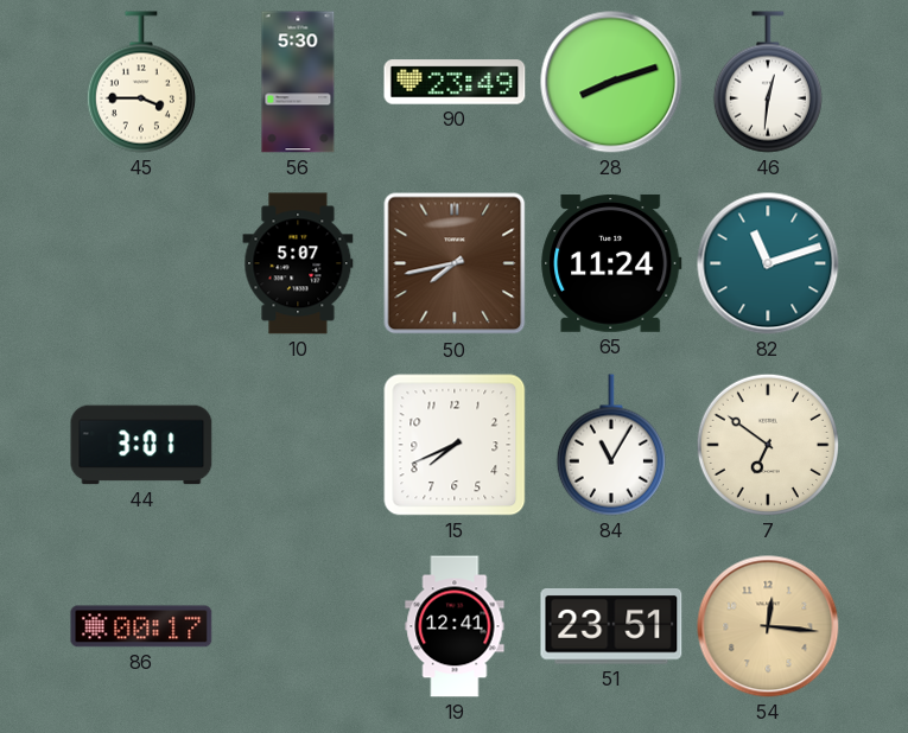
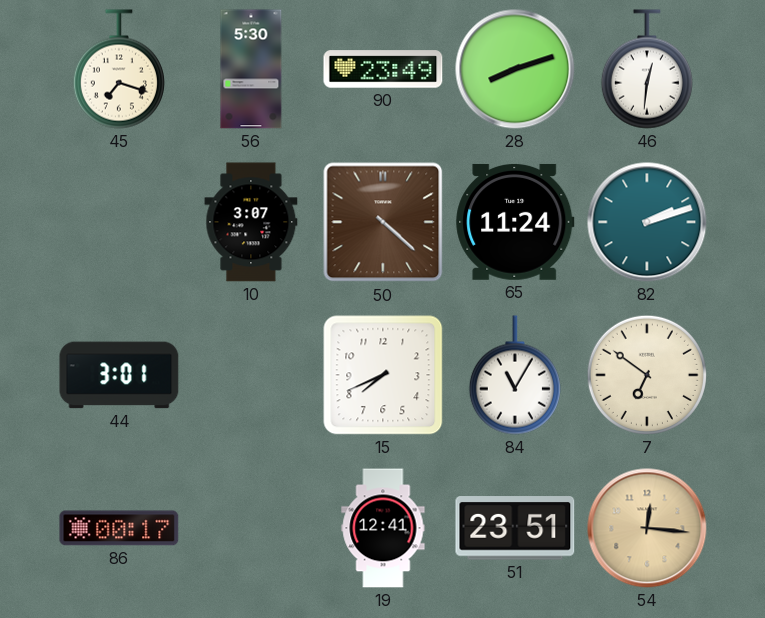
45: 3:45 -> 7:18 (119, 69)
10: 5:07 -> 3:07 (251, 222)
50: 7:43 -> 4:22 (383, 222)
82: 11:12 -> 2:12 (647, 222)
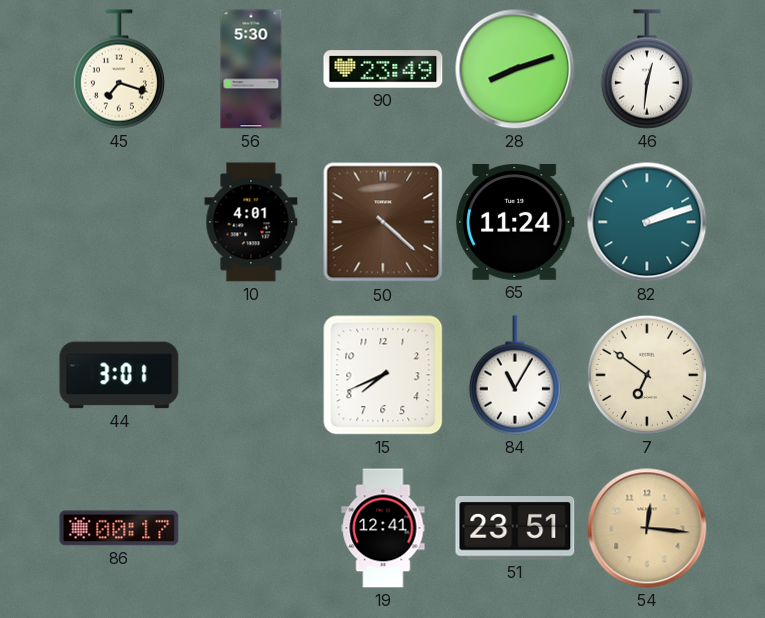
10: 3:07 -> 4:01 (251, 222)
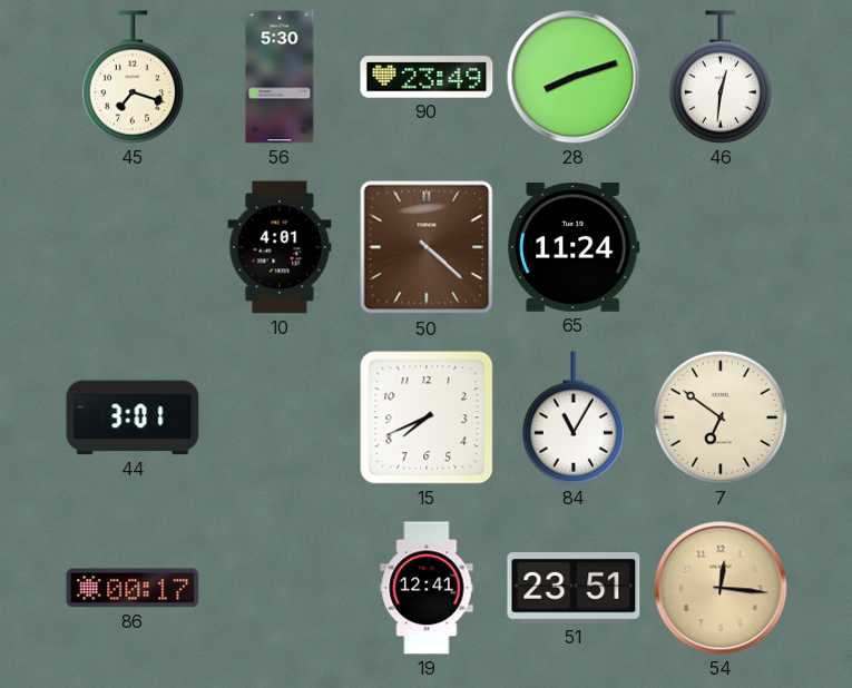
82: 2:12 -> none (647, 222)
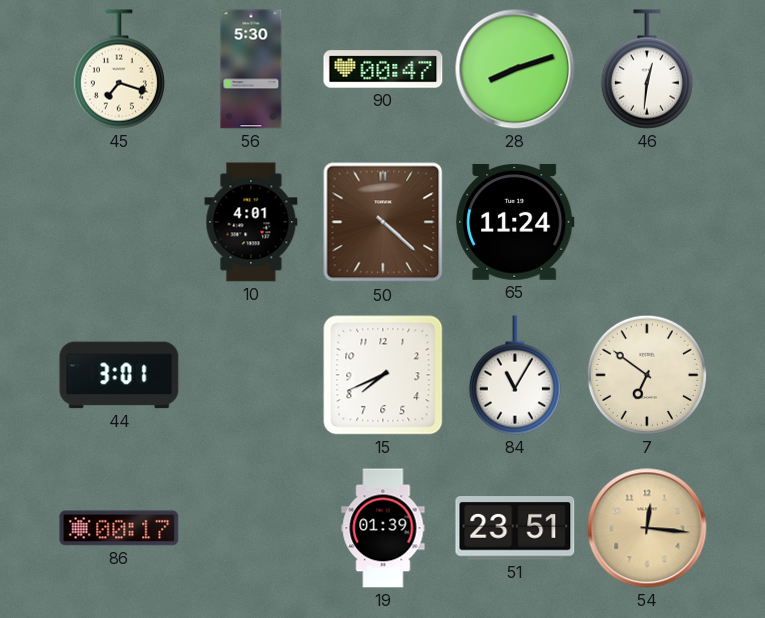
90: 23:49 -> 00:47 (383, 69)
19: 12:41 -> 01:39 (383, 528)
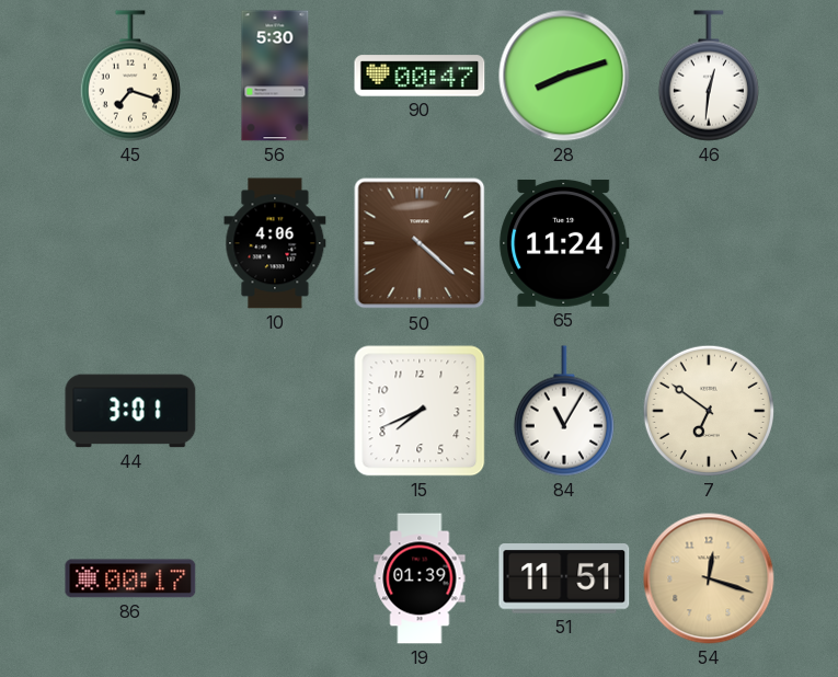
10: 4:01 -> 4:06 (275, 243)
51: 23:51 -> 11:51 (564, 578)
54: 12:16 -> 12:18 (709, 578)
